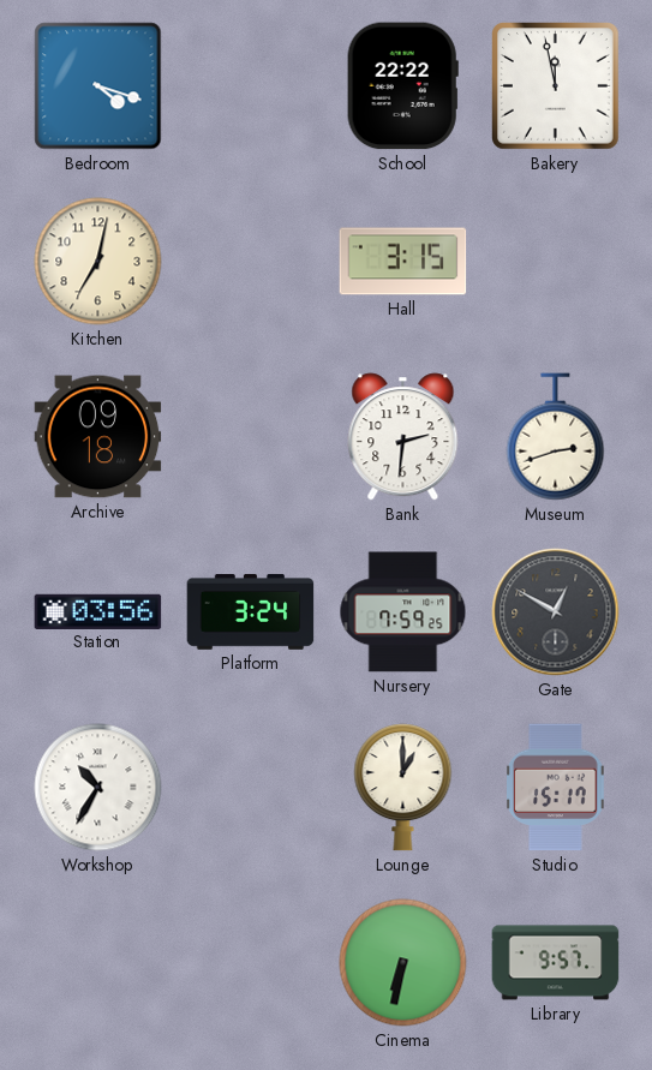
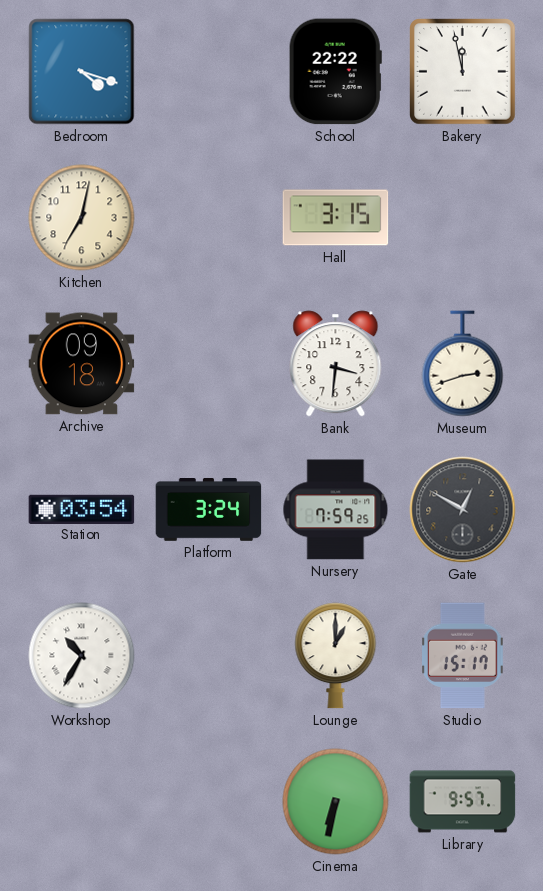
Bank: 2:31 -> 3:31 (336, 364)
Station: 03:56 -> 03:54 (82, 509)
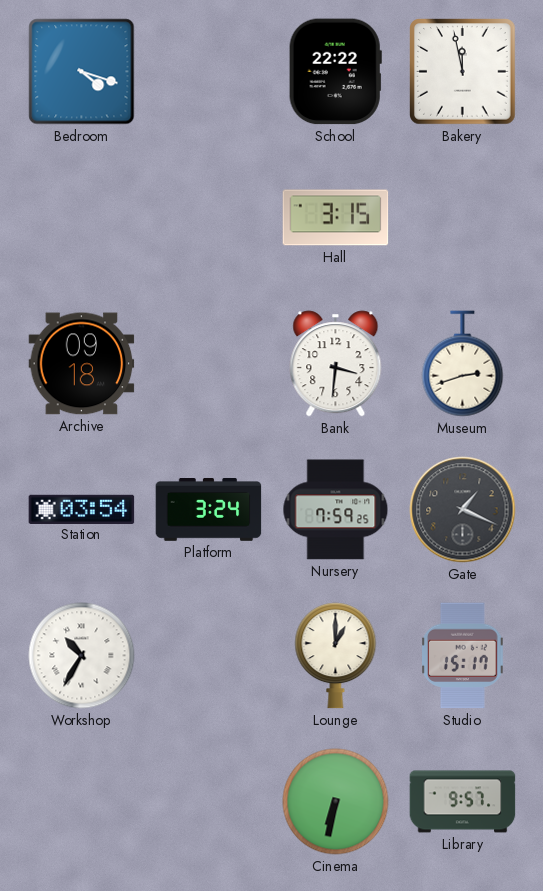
Kitchen: 7:02 -> none (82, 218)
Gate: 12:50 -> 1:19 (463, 510)
